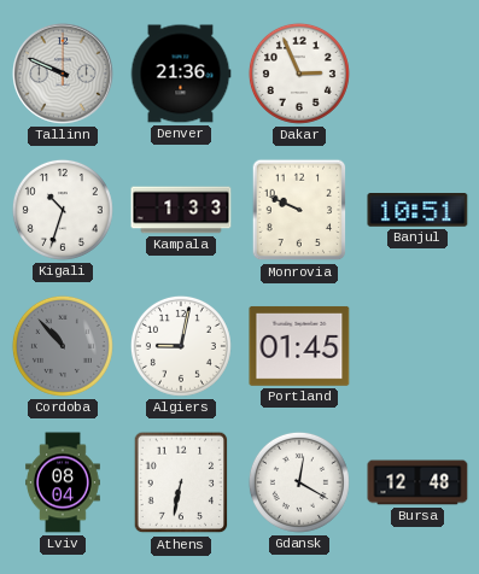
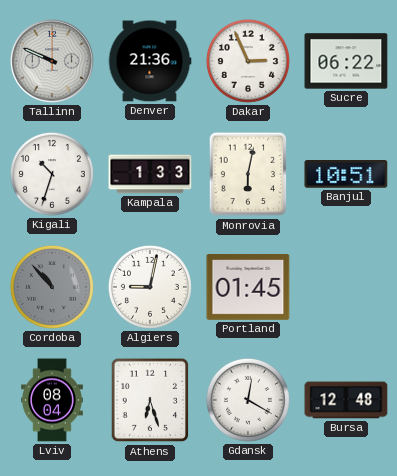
Sucre: none -> 06:22 (346, 61)
Monrovia: 9:49 -> 6:02 (248, 174)
Athens: 6:32 -> 6:27 (150, 400)
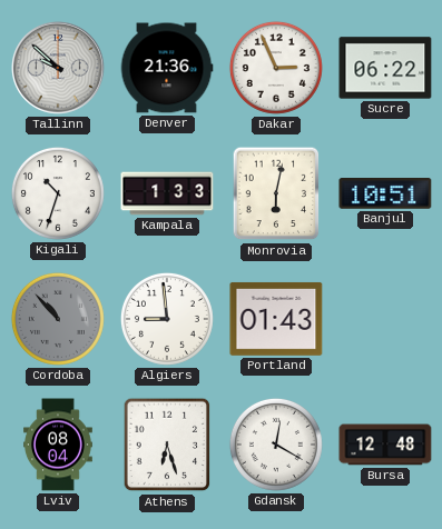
Tallinn: 9:49 -> 9:52 (59, 69)
Algiers: 9:02 -> 8:59 (167, 319)
Portland: 01:45 -> 01:43 (276, 319)
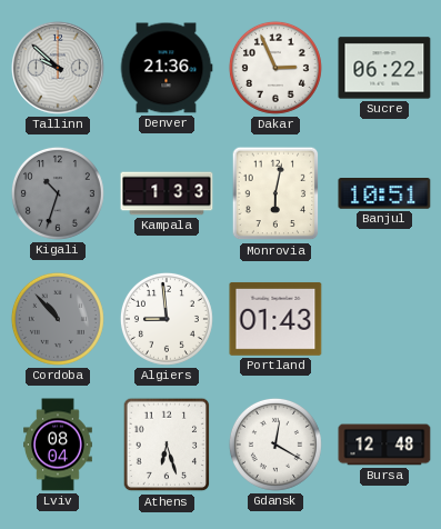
Kigali dial: white -> grey (58, 193)
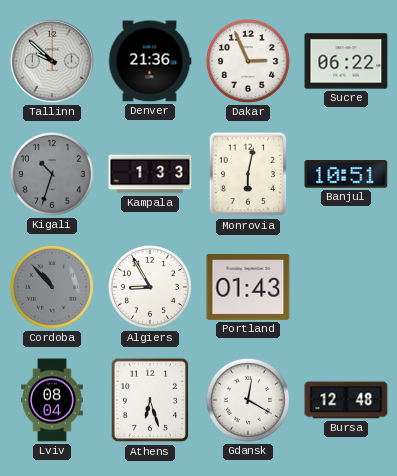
Algiers: 8:59 -> 8:55 (150, 287)
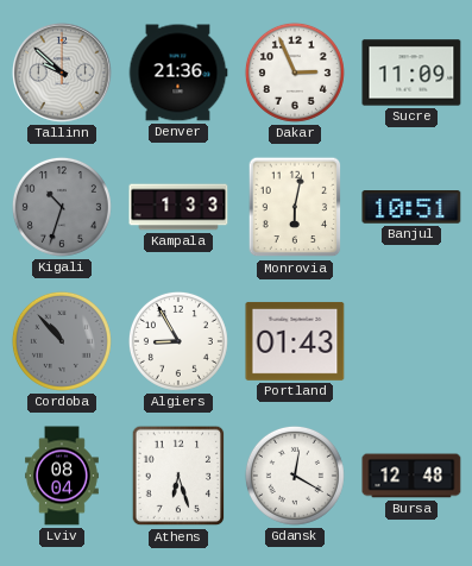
Sucre: 06:22 -> 11:09 (411, 73)
